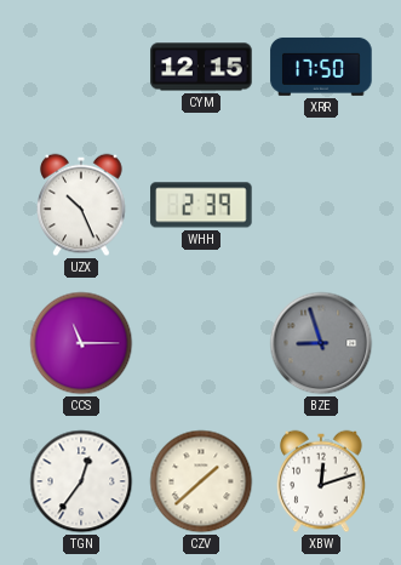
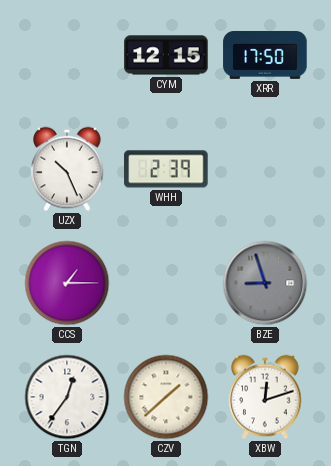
CCS: 11:15 -> 1:15 (67, 283)
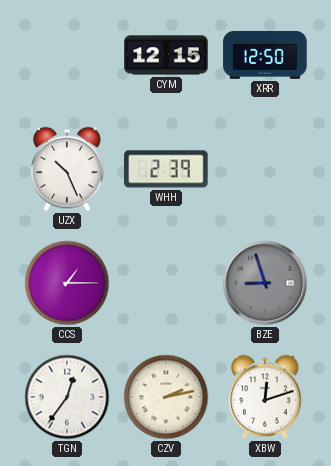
XRR: 17:50 -> 12:50 (265, 55)
CZV: 1:38 -> 2:13 (166, 397)
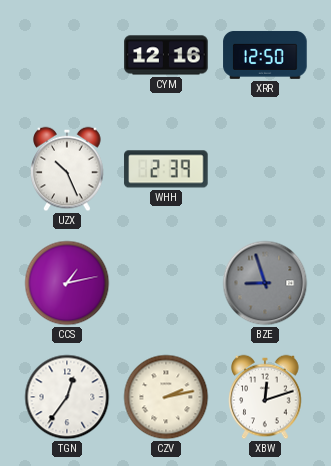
CYM: 12:15 -> 12:16 (166, 55)
CCS: 1:15 -> 1:13 (67, 283)
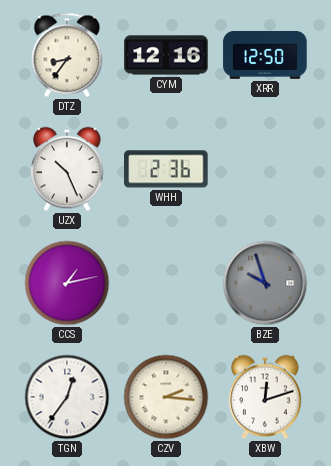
DTZ: none -> 8:36 (67, 55)
WHH: 2:39 -> 2:36 (166, 169)
BZE: 8:57 -> 9:57 (265, 283)
CZV: 2:13 -> 2:16 (166, 397)
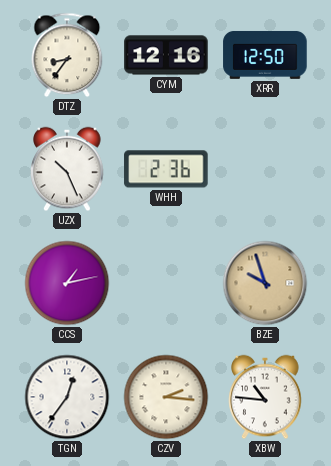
BZE dial: grey -> champagne (265, 283)
XBW: 12:12 -> 10:46 (265, 397)
